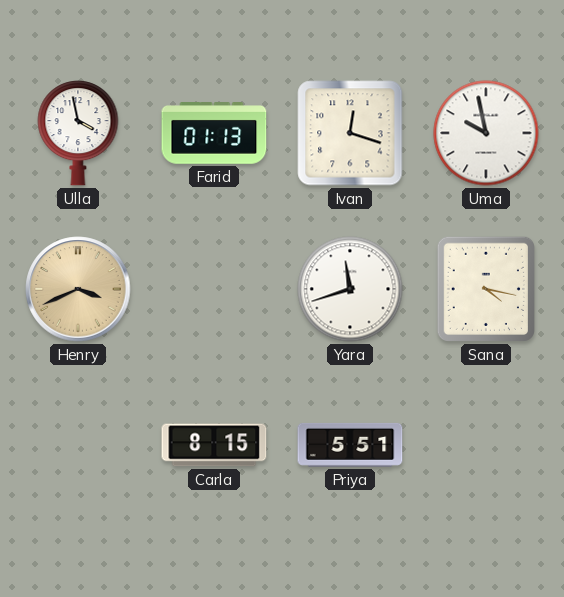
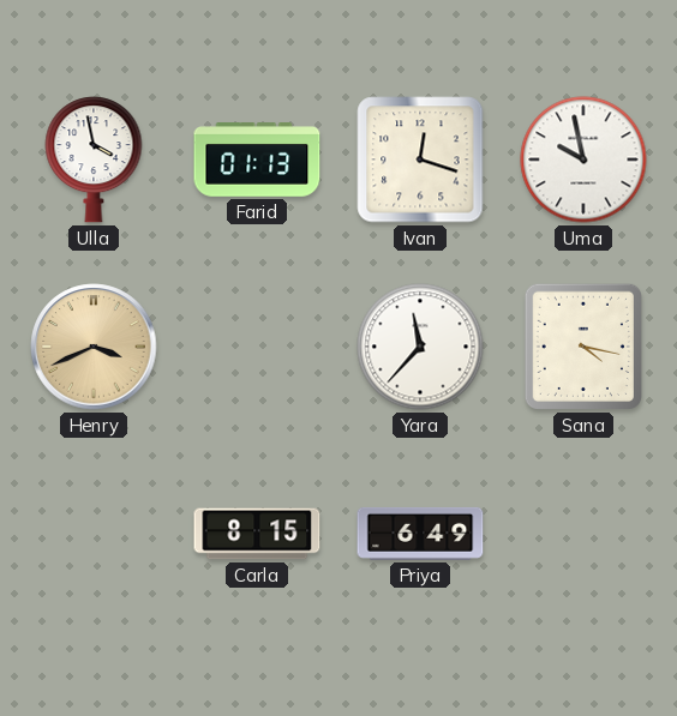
Yara: 11:42 -> 11:37 (420, 347)
Priya: 5:51 -> 6:49 (420, 534)
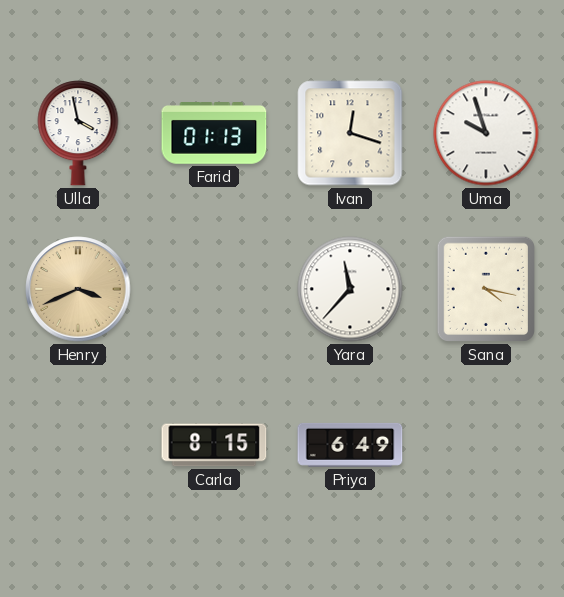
Uma: 9:58 -> 9:57 (486, 133)
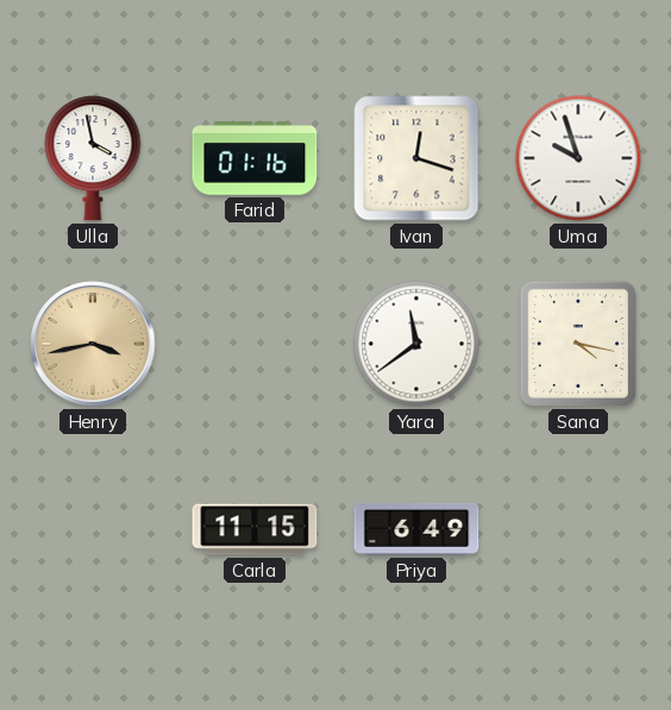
Farid: 01:13 -> 01:16 (255, 158)
Henry: 3:41 -> 3:43 (93, 344)
Yara: 11:37 -> 11:39 (416, 344)
Carla: 8:15 -> 11:15 (255, 529)
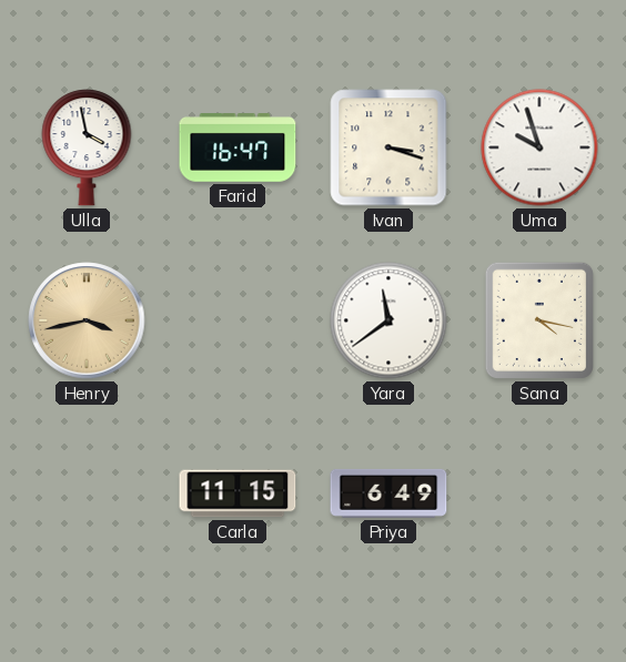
Farid: 01:16 -> 16:47 (238, 147)
Ivan: 12:18 -> 3:18 (388, 147)
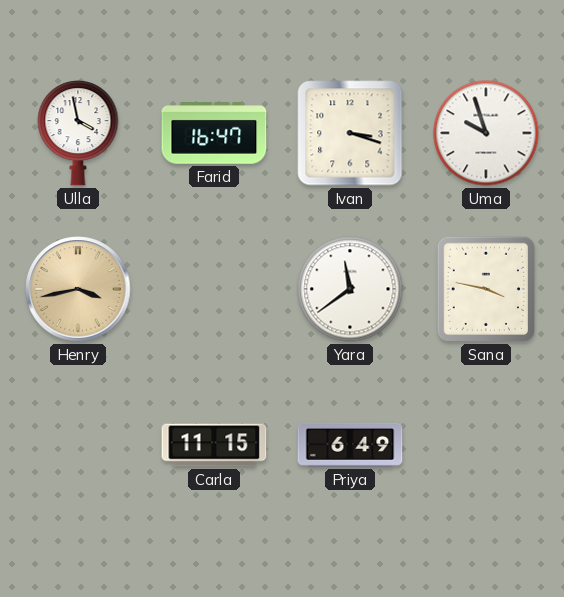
Sana: 4:17 -> 3:47 (486, 289)
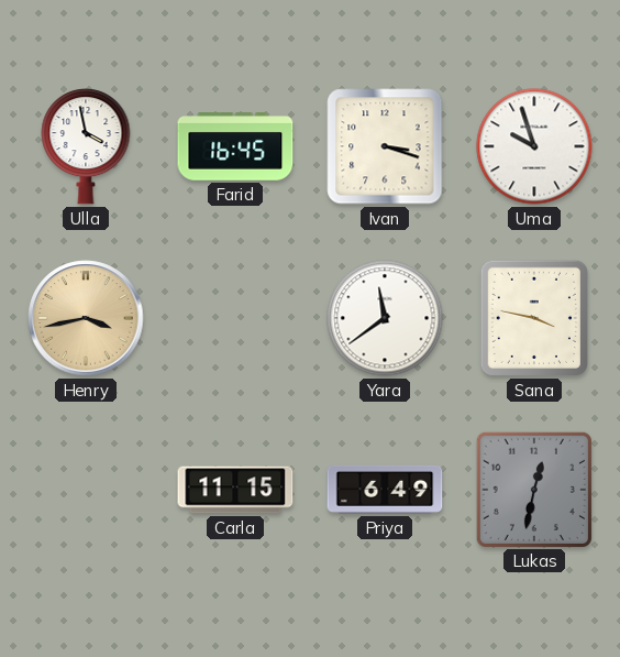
Farid: 16:47 -> 16:45 (235, 146)
Lukas: none -> 12:32 (533, 489)
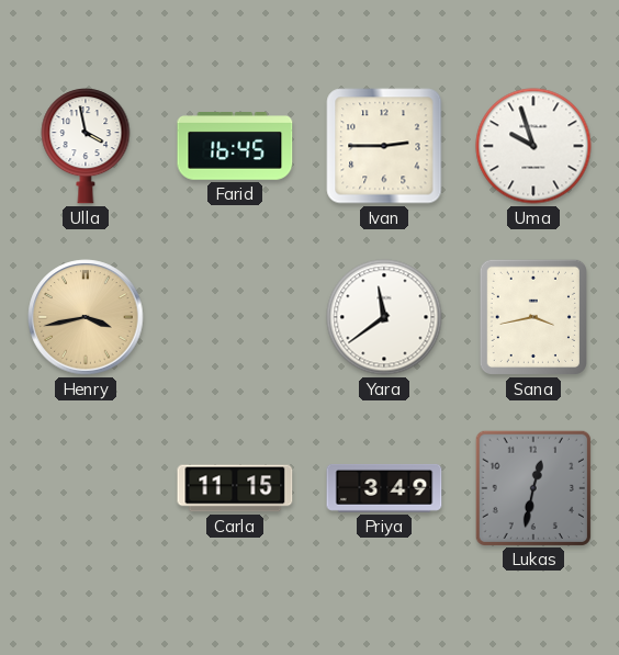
Ivan: 3:18 -> 2:45 (384, 146)
Sana: 3:47 -> 3:43 (533, 317)
Priya: 6:49 -> 3:49 (384, 488)
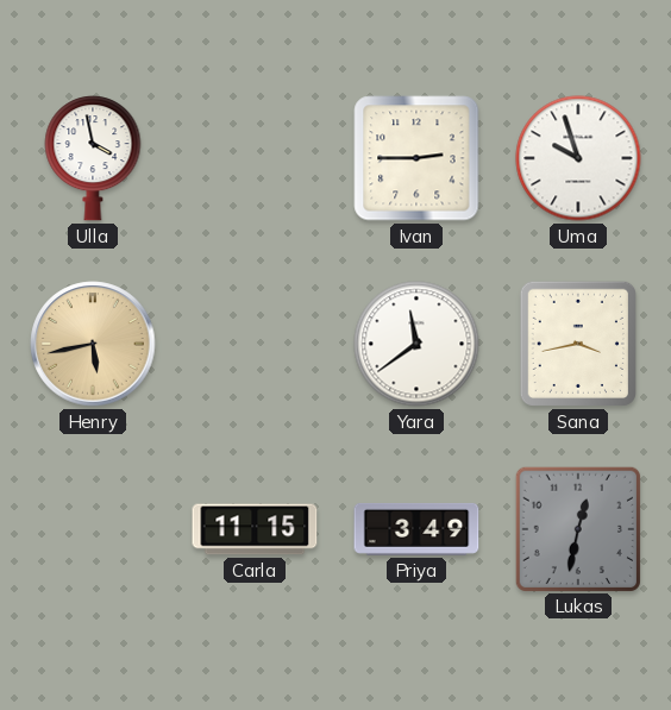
Farid: 16:45 -> none (235, 146)
Henry: 3:43 -> 5:43 (93, 344)
